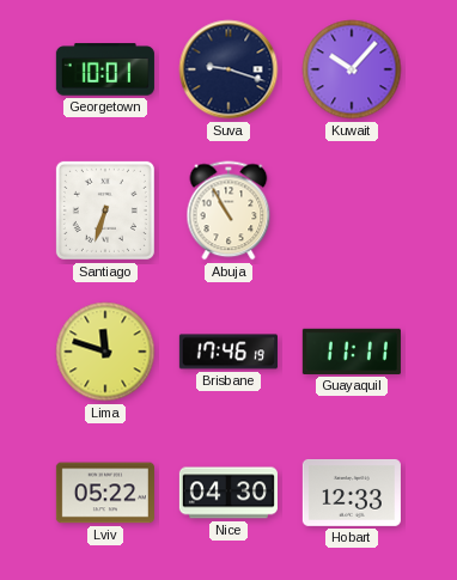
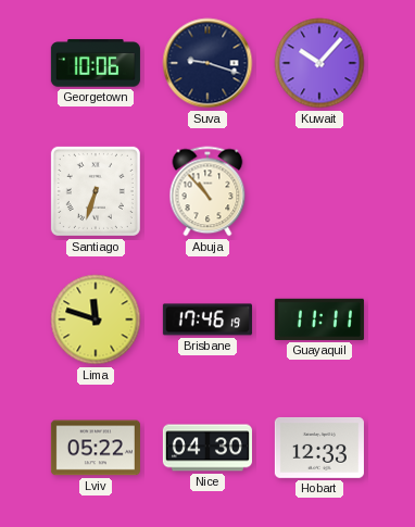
Georgetown: 10:01 -> 10:06 (96, 63)
Abuja: 10:55 -> 10:53 (207, 191)
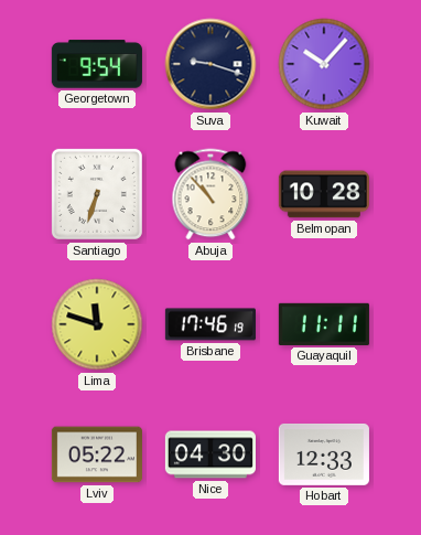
Georgetown: 10:06 -> 9:54 (97, 64)
Belmopan: none -> 10:28 (324, 194)
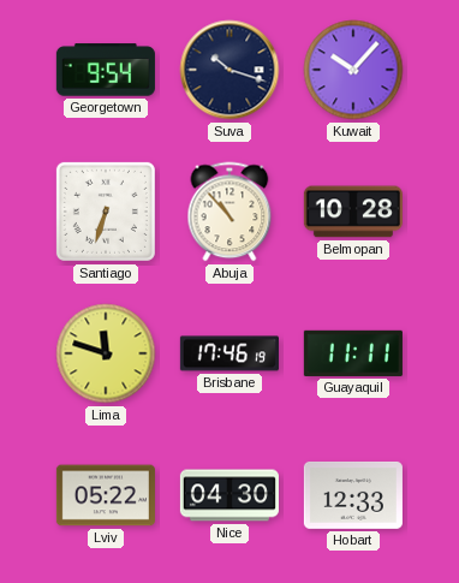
Suva: 9:18 -> 10:18 (229, 70)
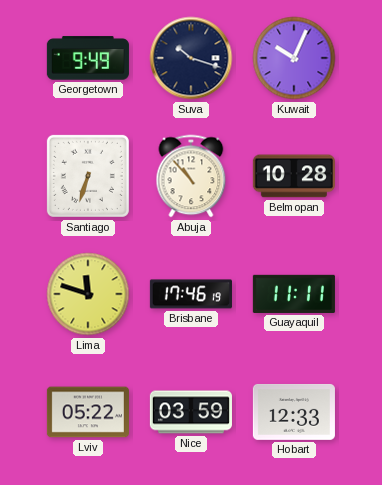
Georgetown: 9:54 -> 9:49 (88, 58)
Kuwait: 10:07 -> 10:04 (294, 58)
Nice: 04:30 -> 03:59 (191, 412)
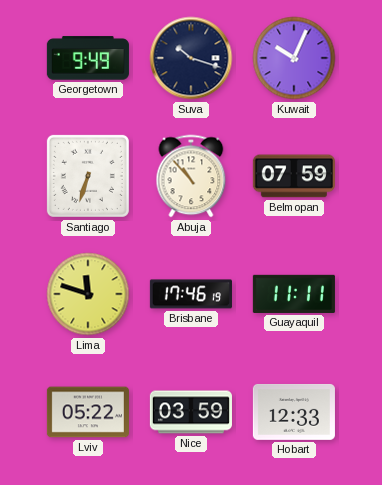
Belmopan: 10:28 -> 07:59 (294, 176)
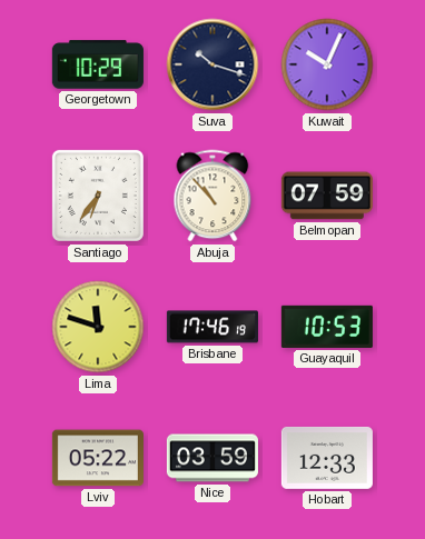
Georgetown: 9:49 -> 10:29 (98, 64)
Santiago: 6:33 -> 6:36 (98, 196)
Guayaquil: 11:11 -> 10:53 (327, 327)
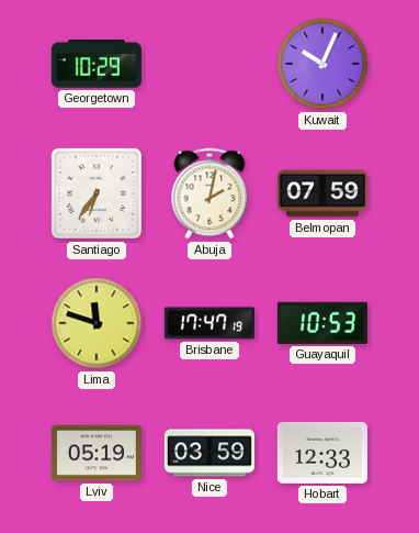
Suva: 10:18 -> none (212, 64)
Abuja: 10:53 -> 2:02 (209, 193)
Brisbane: 17:46 -> 17:47 (209, 323)
Lviv: 05:22 -> 05:19 (97, 453)
